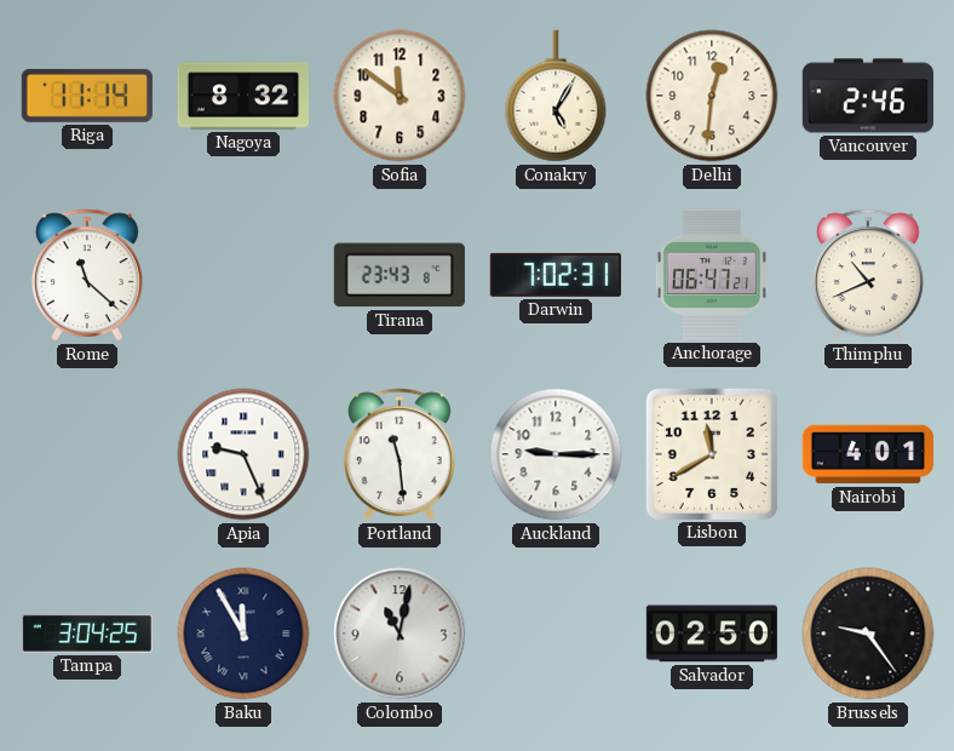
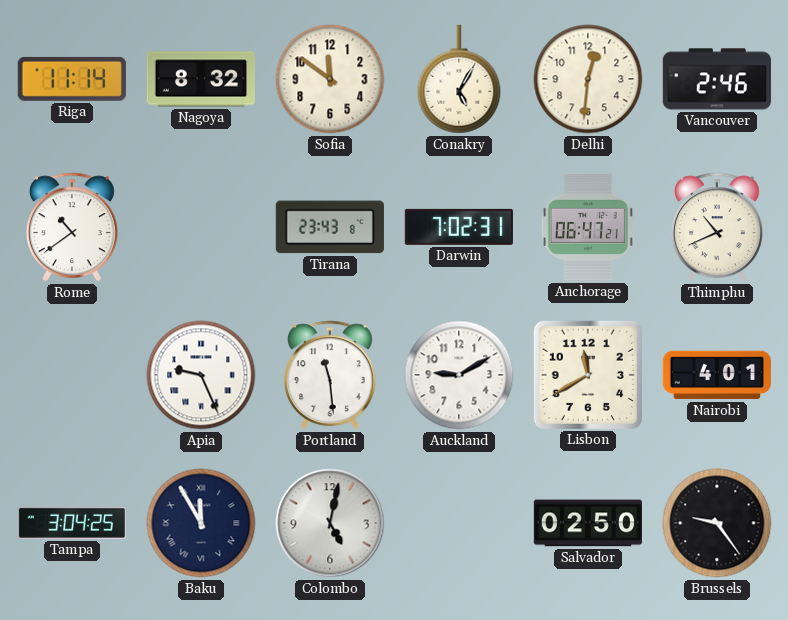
Rome: 11:22 -> 10:39 (72, 227)
Auckland: 9:15 -> 9:10 (459, 375)
Colombo: 11:02 -> 5:02 (330, 523)
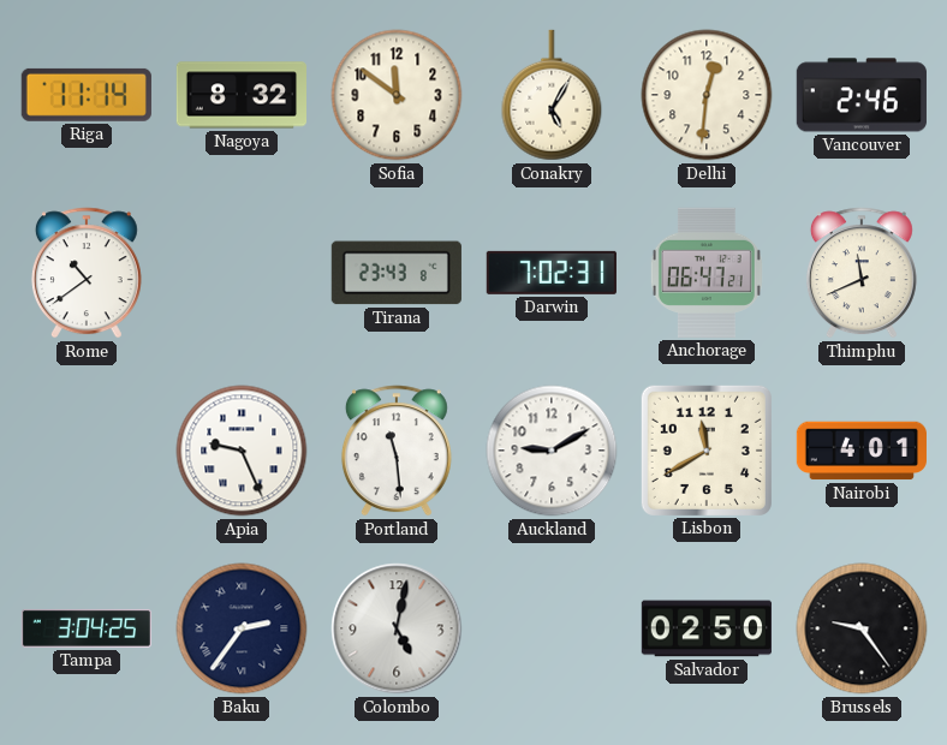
Thimphu: 10:41 -> 11:41 (862, 273)
Baku: 11:55 -> 2:36 (242, 628)
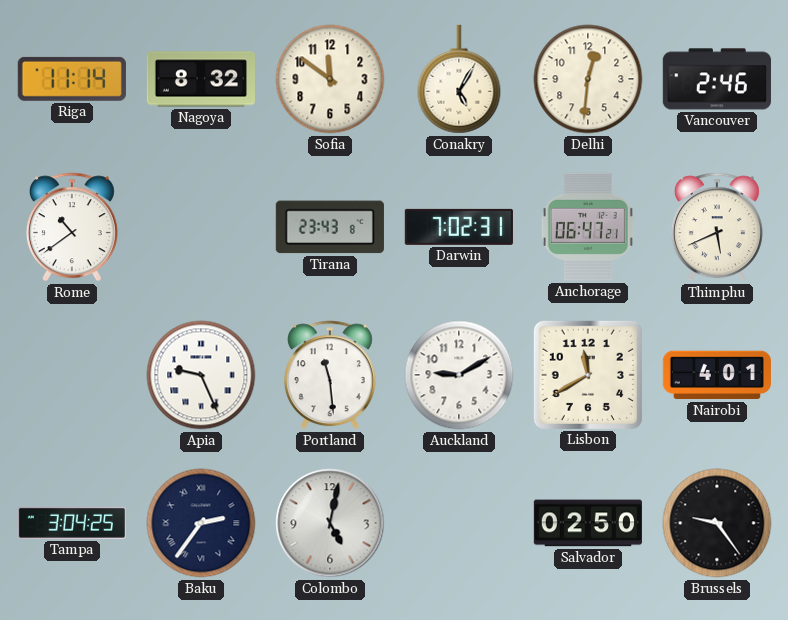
Thimphu: 11:41 -> 5:41 (717, 227)
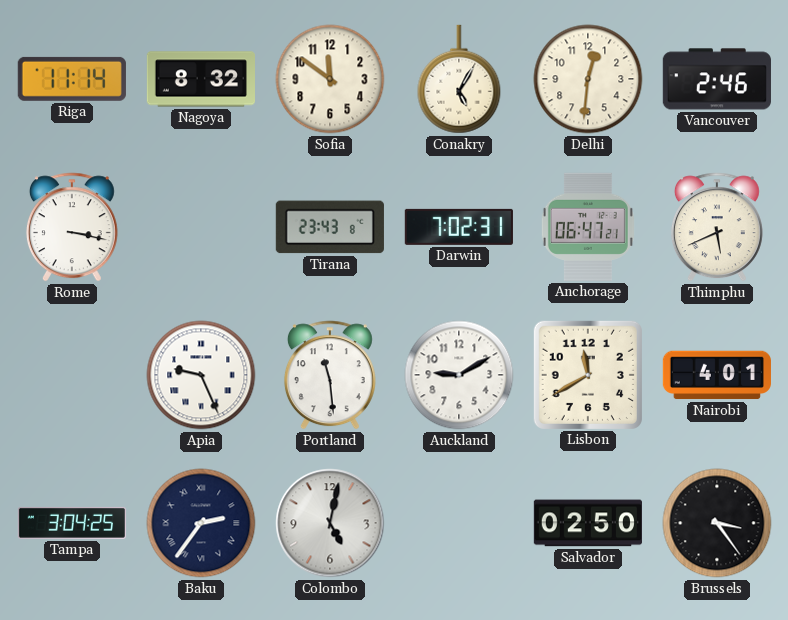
Rome: 10:39 -> 3:17 (72, 227)
Brussels: 9:24 -> 3:24 (717, 523)
